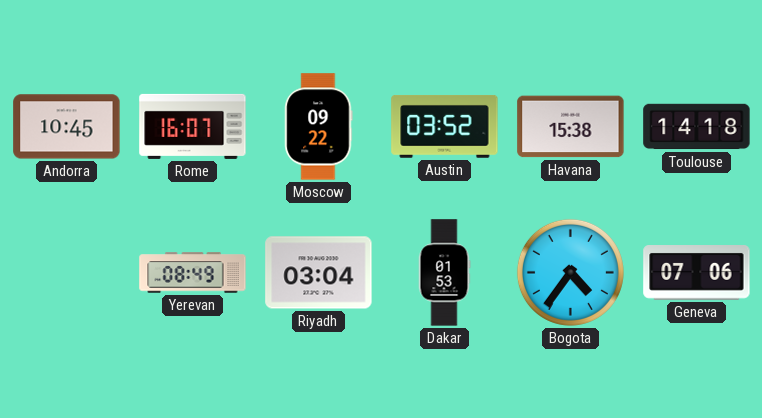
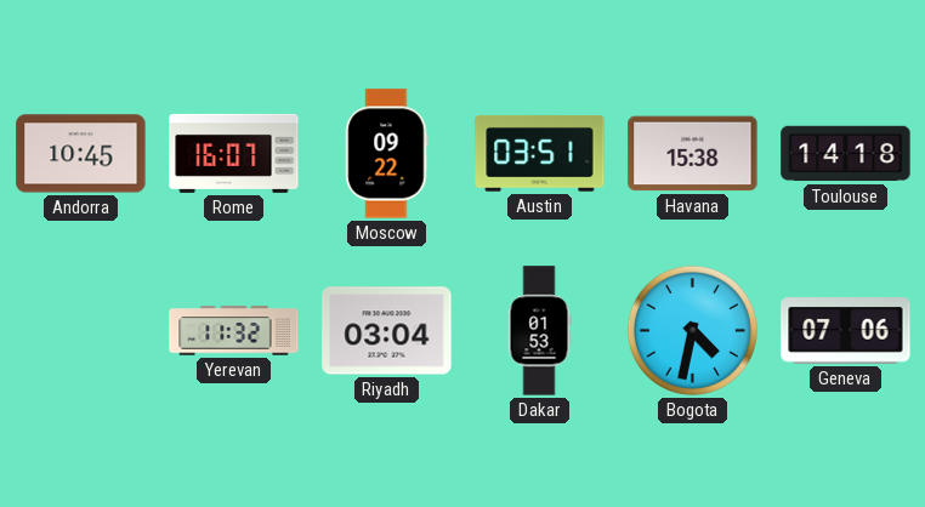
Austin: 03:52 -> 03:51 (540, 154)
Yerevan: 08:49 -> 11:32 (234, 331)
Bogota: 4:36 -> 4:32 (692, 330)
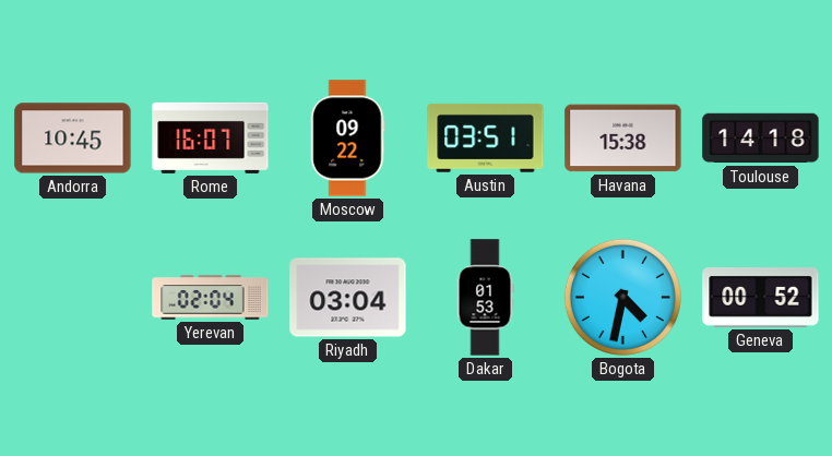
Yerevan: 11:32 -> 02:04 (211, 298)
Geneva: 07:06 -> 00:52 (761, 298)
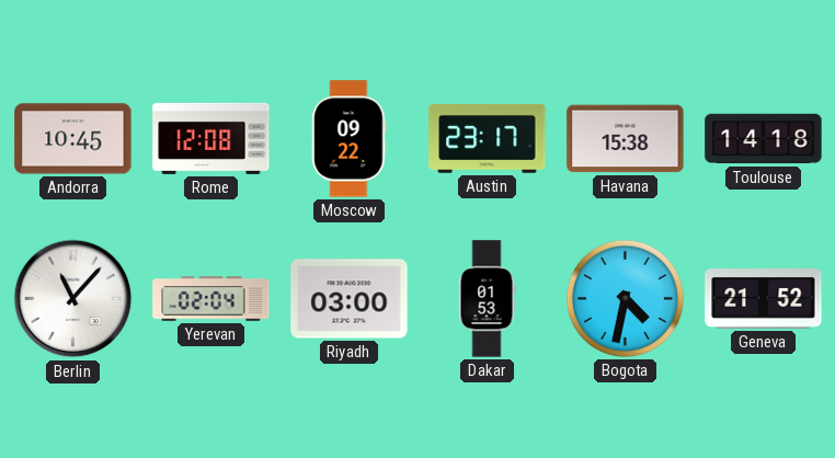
Rome: 16:07 -> 12:08 (211, 138)
Austin: 03:51 -> 23:17 (488, 139)
Berlin: none -> 11:07 (73, 299)
Riyadh: 03:04 -> 03:00 (350, 299)
Geneva: 00:52 -> 21:52 (764, 299)
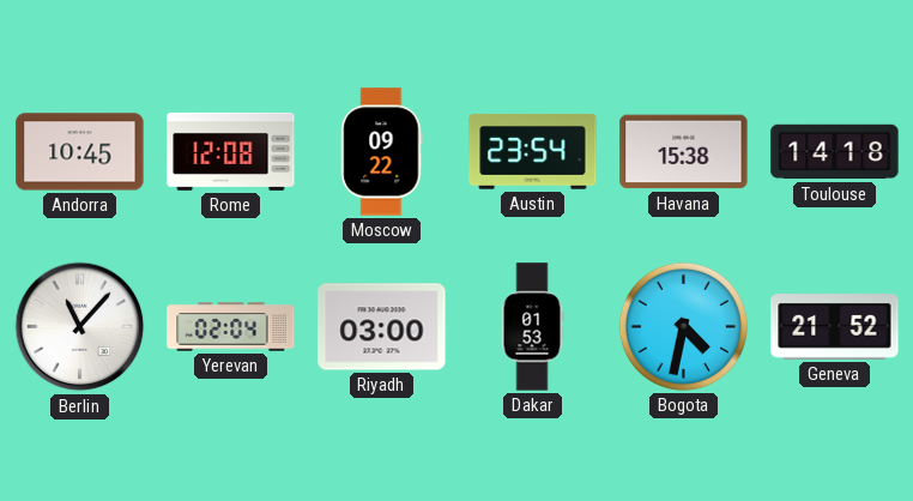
Austin: 23:17 -> 23:54 (533, 152)
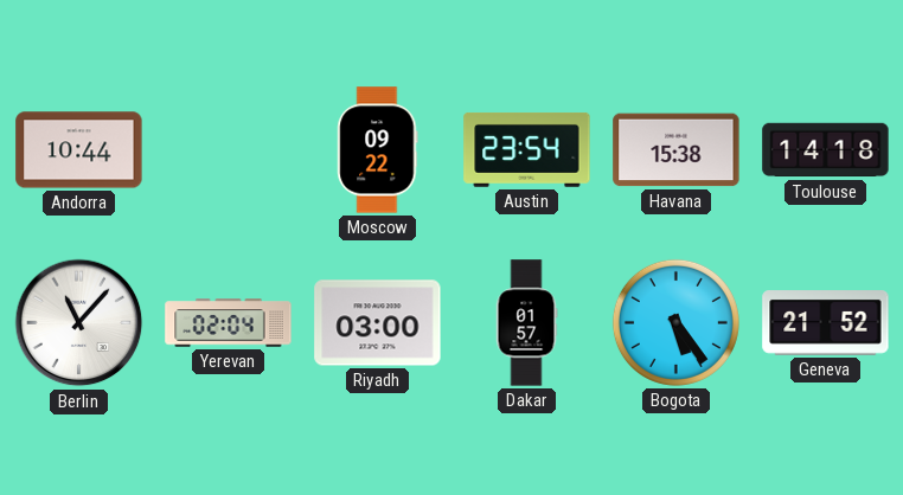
Andorra: 10:45 -> 10:44 (79, 150)
Rome: 12:08 -> none (231, 151)
Dakar: 01:53 -> 01:57 (526, 323)
Bogota: 4:32 -> 5:24 (675, 322)
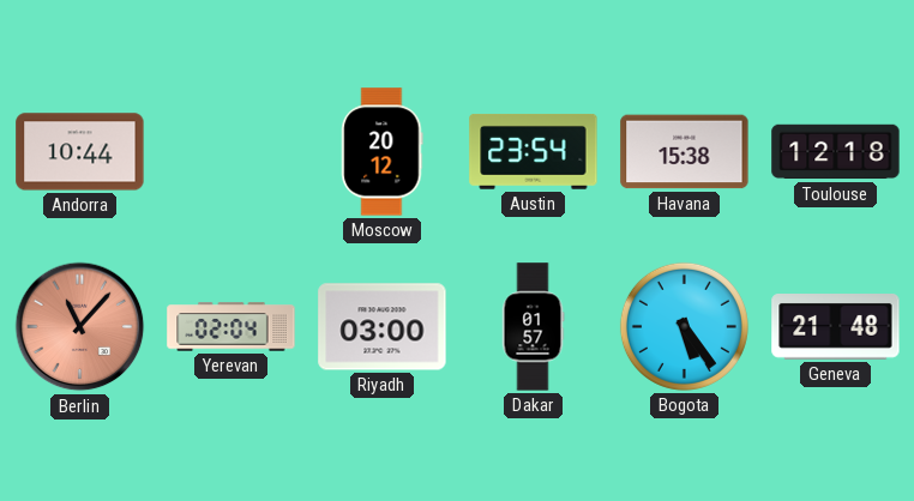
Moscow: 09:22 -> 20:12 (383, 152)
Toulouse: 14:18 -> 12:18 (836, 152)
Berlin dial: white -> salmon (80, 327)
Geneva: 21:52 -> 21:48 (836, 327)
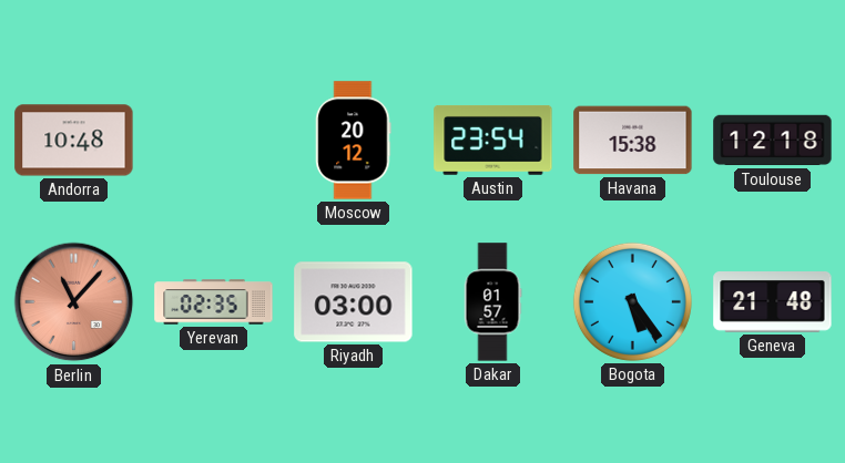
Andorra: 10:44 -> 10:48 (74, 141)
Yerevan: 02:04 -> 02:35 (214, 302)
